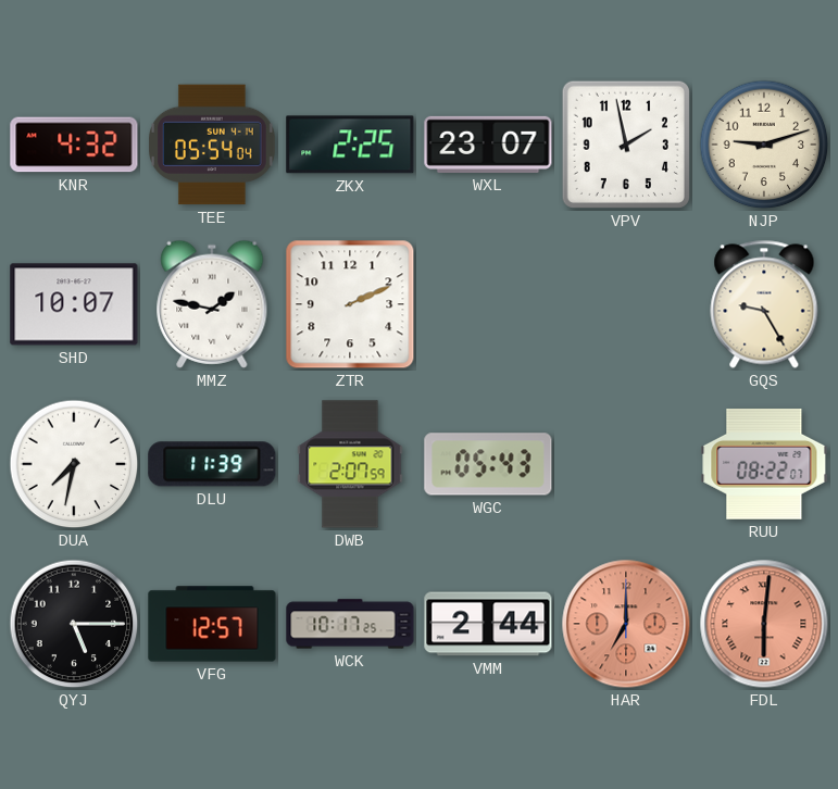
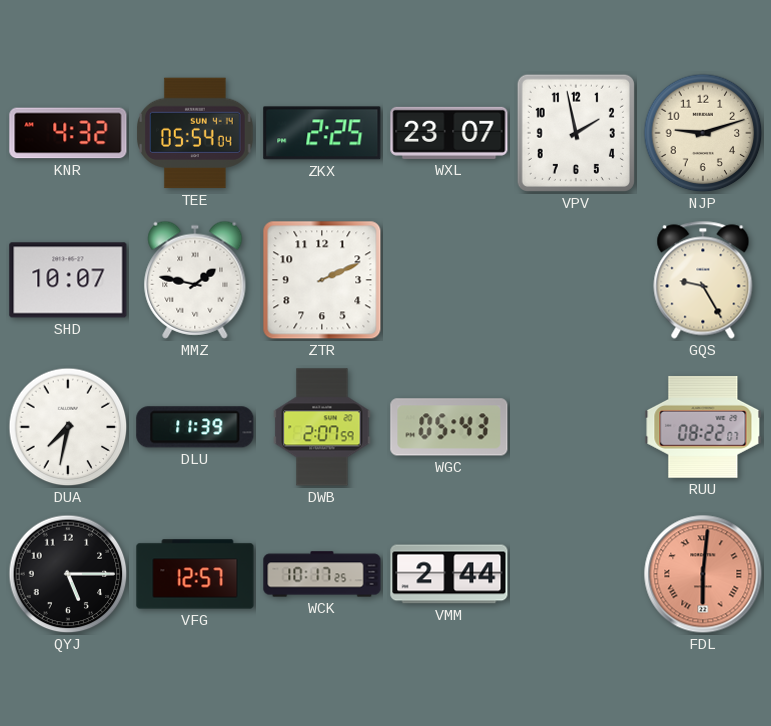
HAR: 7:00 -> none (626, 624)
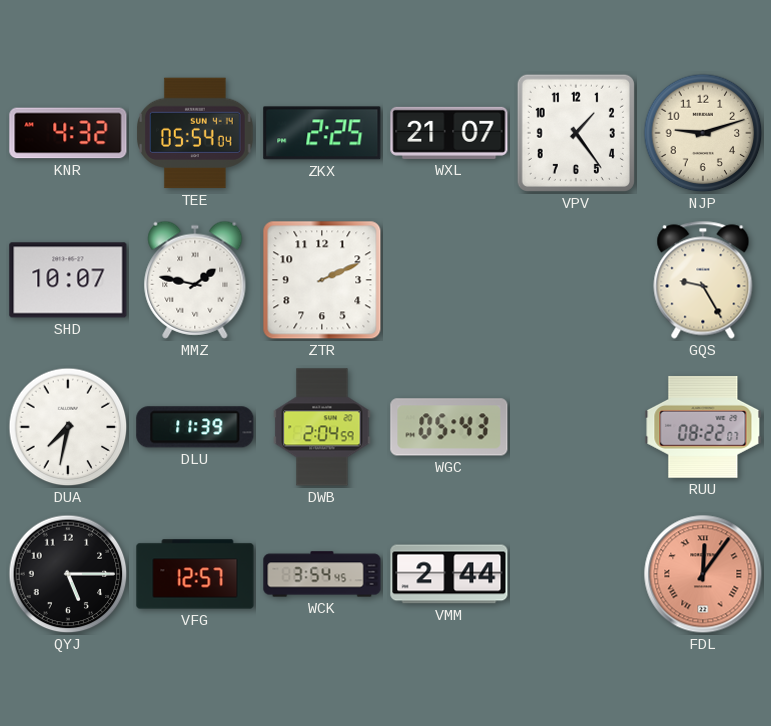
WXL: 23:07 -> 21:07 (449, 133)
VPV: 1:58 -> 1:24 (576, 133)
DWB: 2:07 -> 2:04 (322, 427)
WCK: 10:17 -> 3:54 (322, 574)
FDL: 6:01 -> 12:06 (703, 574)
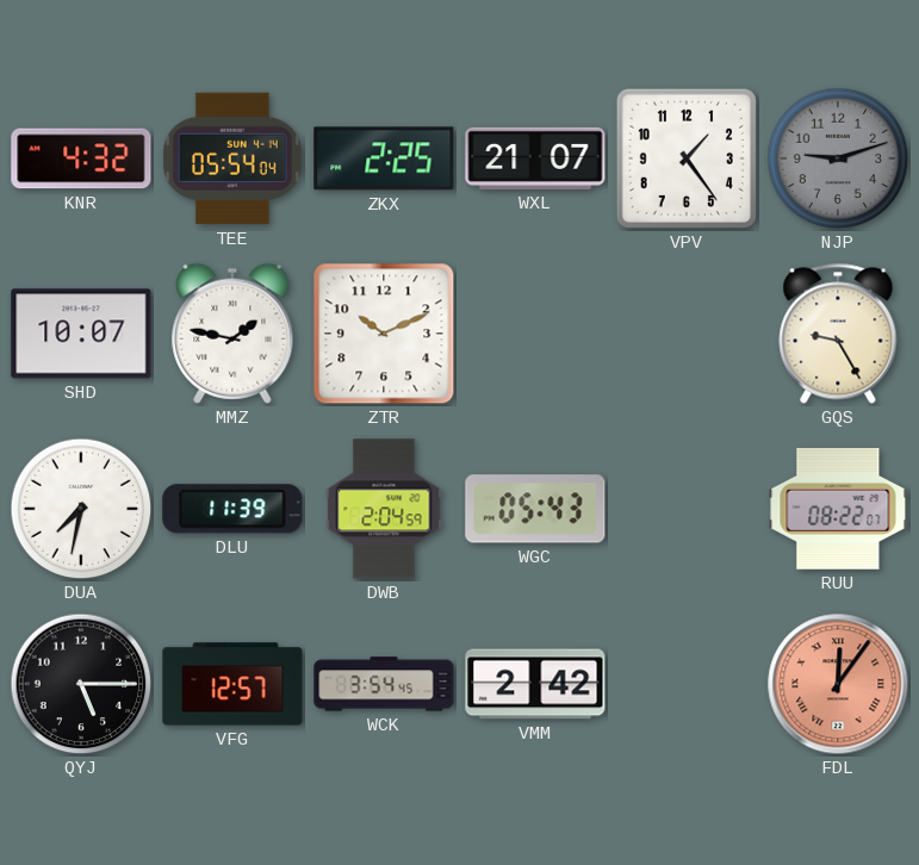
NJP dial: cream -> grey (838, 158)
ZTR: 2:11 -> 10:11 (384, 334)
VMM: 2:44 -> 2:42 (535, 684)
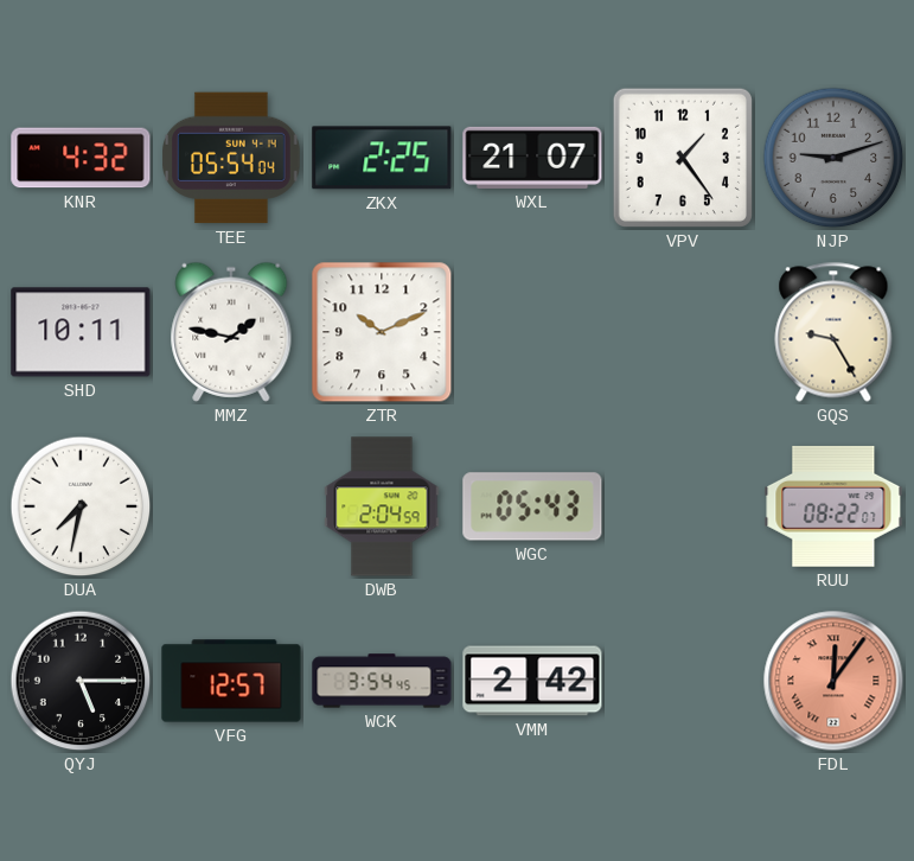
SHD: 10:07 -> 10:11 (81, 332)
DLU: 11:39 -> none (232, 509)
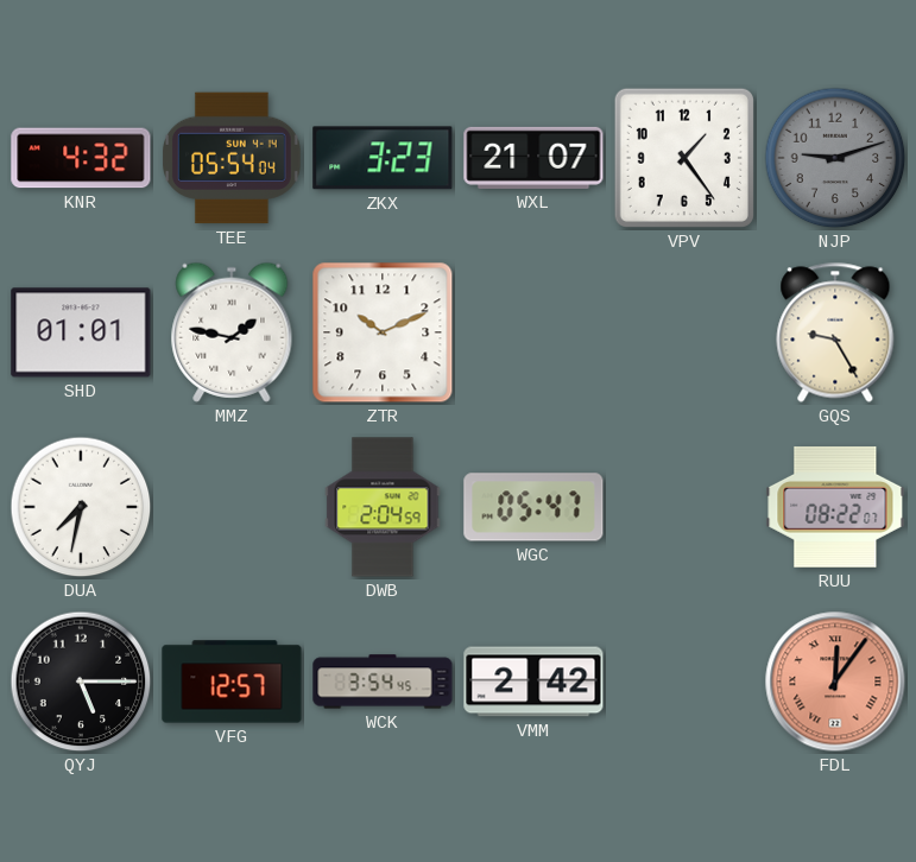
ZKX: 2:25 -> 3:23 (383, 158)
SHD: 10:11 -> 01:01 (81, 332)
WGC: 05:43 -> 05:47 (533, 507)
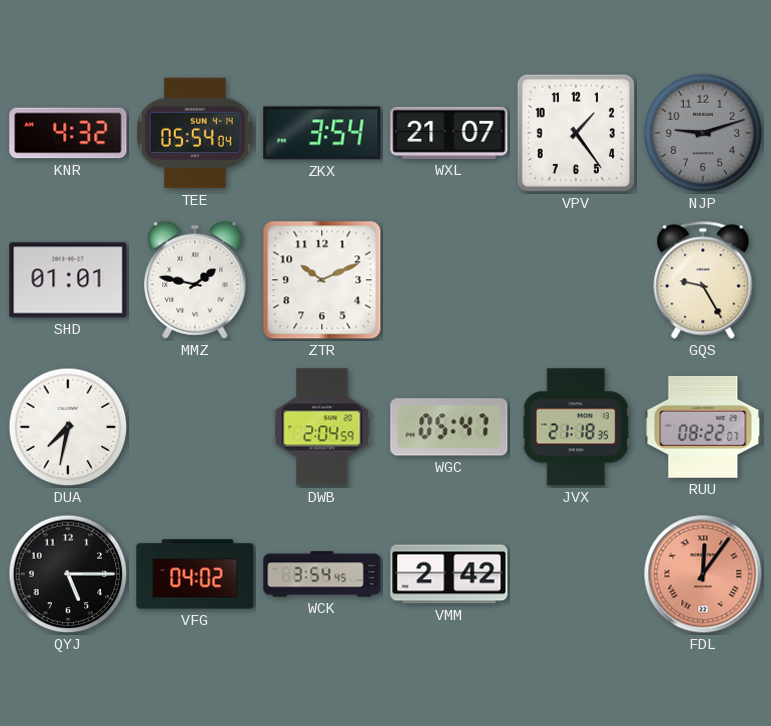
ZKX: 3:23 -> 3:54 (322, 133)
JVX: none -> 21:18 (575, 427)
VFG: 12:57 -> 04:02 (195, 574)
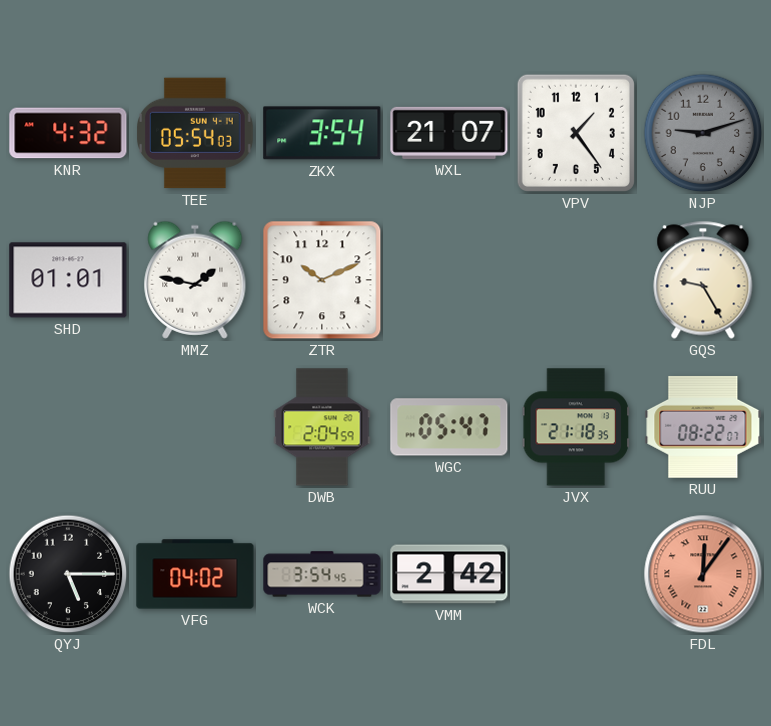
TEE: 05:54:04 -> 05:54:03 (195, 133)
DUA: 7:32 -> none (68, 427)
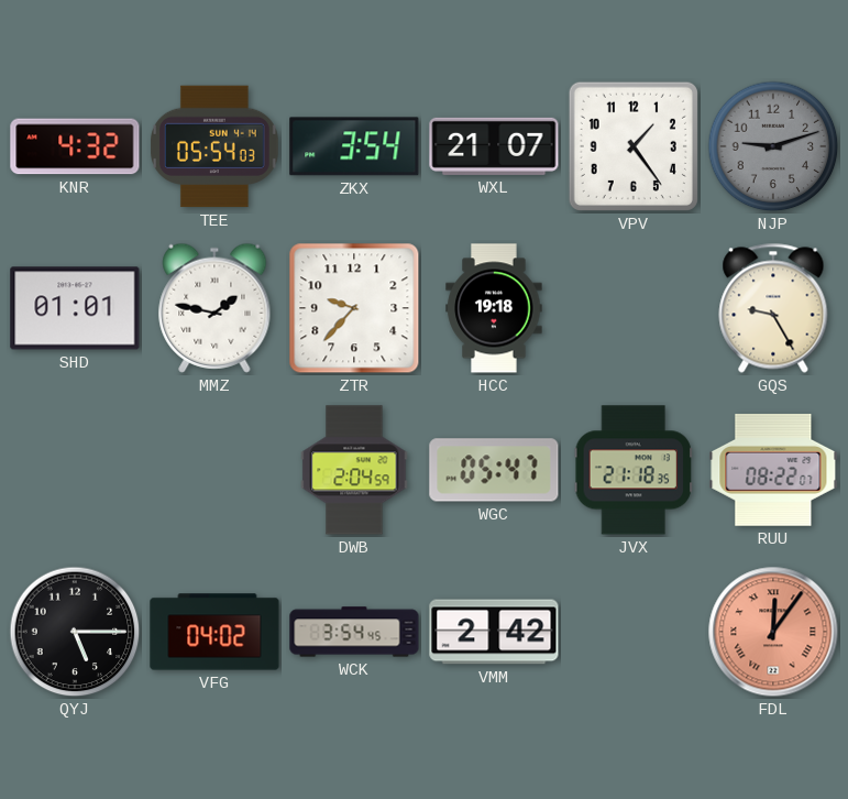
ZTR: 10:11 -> 9:37 (354, 308)
HCC: none -> 19:18 (494, 308)
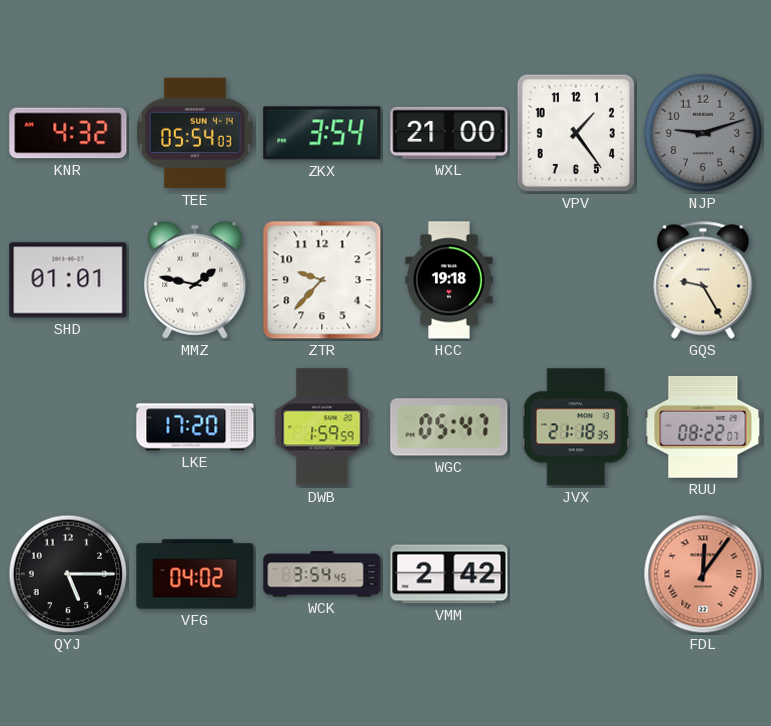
WXL: 21:07 -> 21:00 (449, 133)
LKE: none -> 17:20 (195, 427)
DWB: 2:04 -> 1:59 (322, 427)
